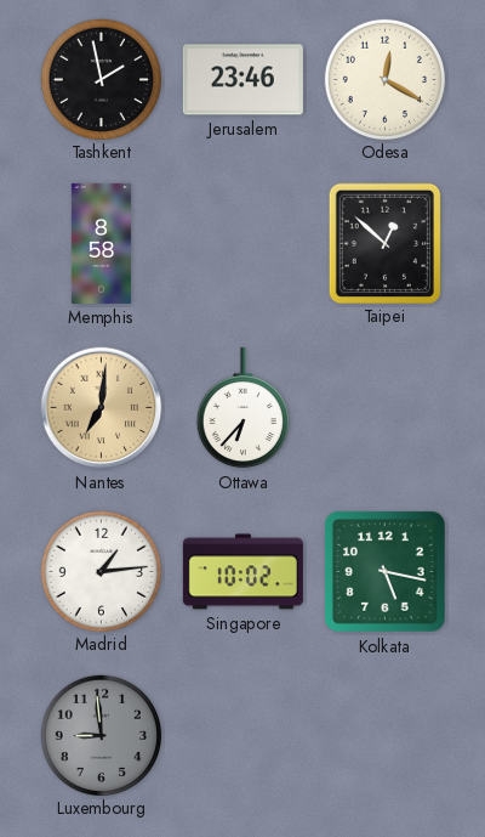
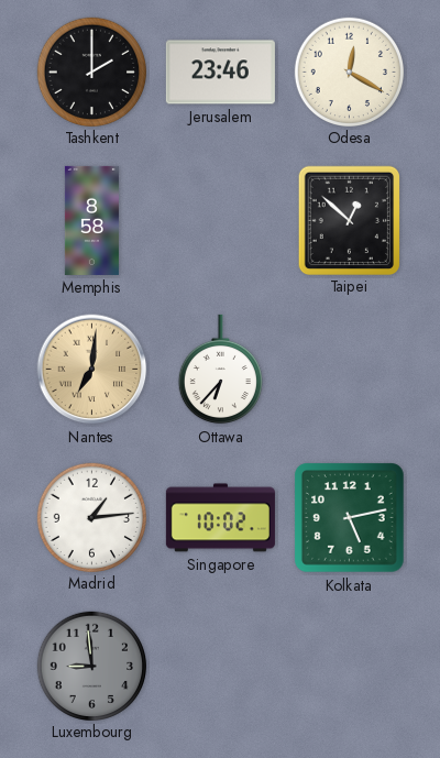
Tashkent: 1:58 -> 2:00 (91, 72)
Kolkata: 5:17 -> 5:13 (350, 518)
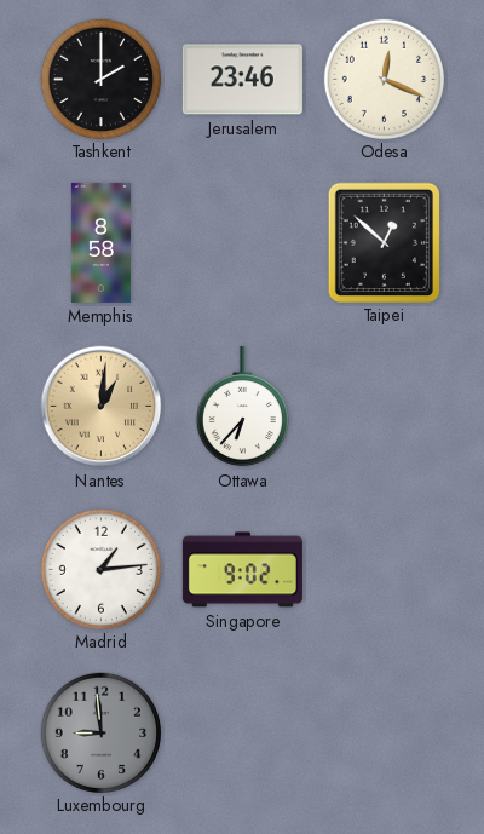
Odesa: 12:20 -> 12:19 (384, 79)
Nantes: 7:01 -> 1:01 (102, 407)
Singapore: 10:02 -> 9:02 (242, 570)
Kolkata: 5:13 -> none (350, 518)
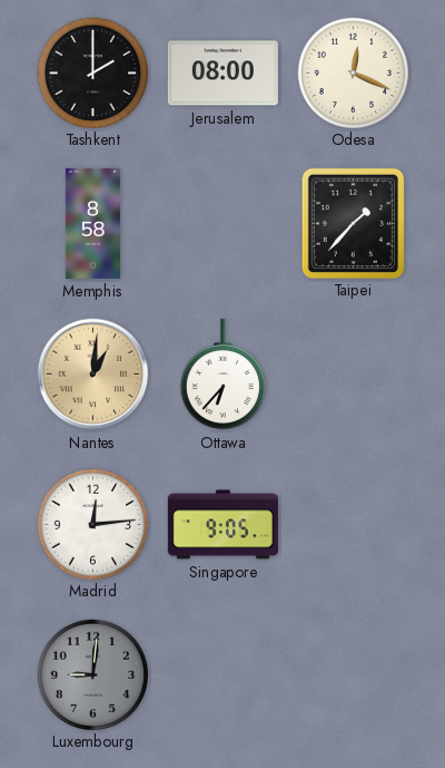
Jerusalem: 23:46 -> 08:00 (222, 74)
Taipei: 12:52 -> 1:37 (353, 223)
Madrid: 1:14 -> 12:14 (92, 524)
Singapore: 9:02 -> 9:05 (222, 525)
Luxembourg: 8:59 -> 9:01 (92, 674)
